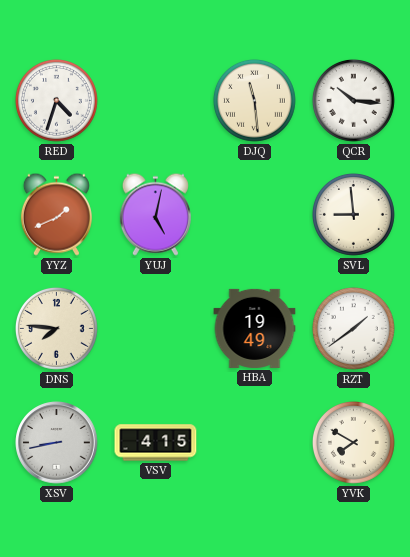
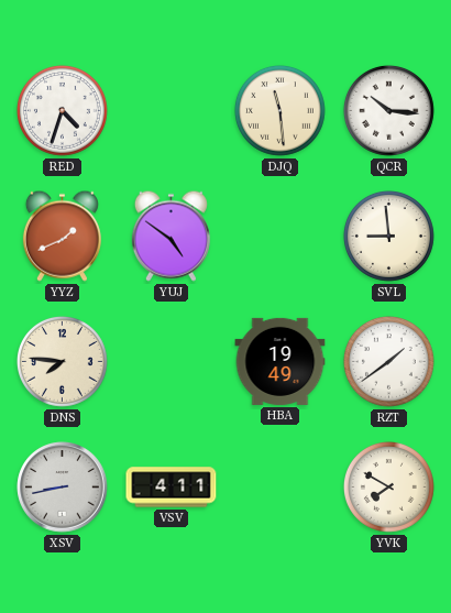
YUJ: 5:02 -> 4:51 (170, 236)
VSV: 4:15 -> 4:11 (172, 488)
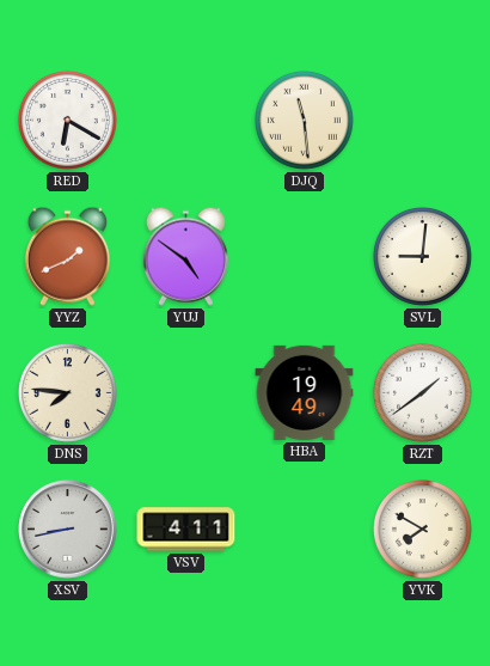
RED: 4:33 -> 6:20 (67, 120)
QCR: 10:16 -> none (388, 110)
SVL: 8:59 -> 9:01 (422, 256)
